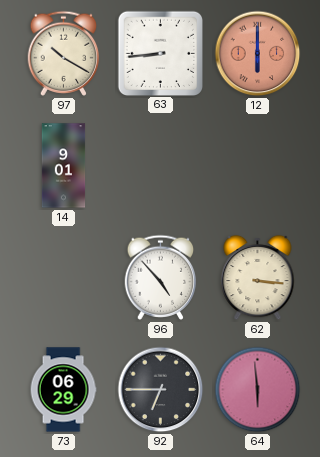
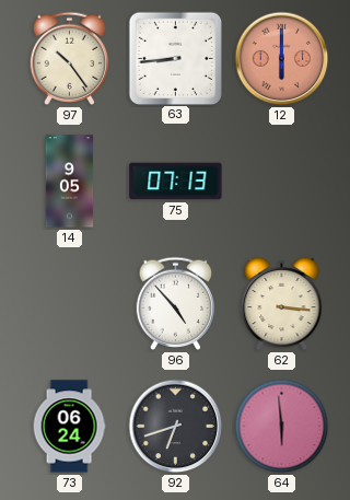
97: 10:20 -> 10:24 (70, 58)
14: 9:01 -> 9:05 (70, 182)
75: none -> 07:13 (176, 182)
73: 06:29 -> 06:24 (69, 427)
92: 6:45 -> 6:42 (176, 427)
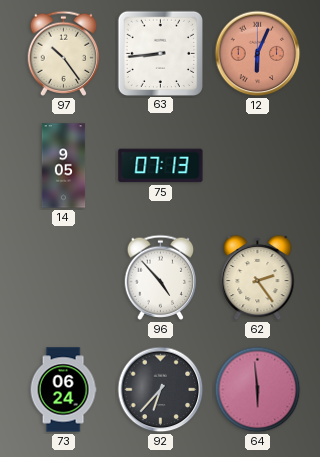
12: 6:00 -> 6:04 (258, 54)
62: 3:16 -> 2:24 (258, 278)
92: 6:42 -> 6:37 (161, 390)
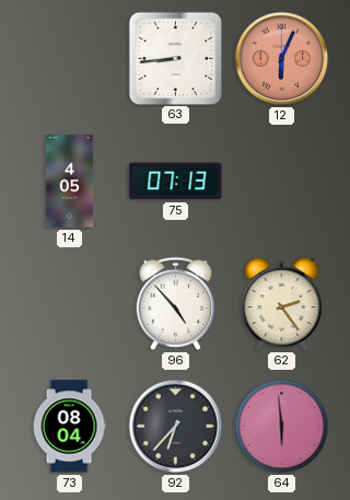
97: 10:24 -> none (64, 53)
14: 9:05 -> 4:05 (70, 182)
73: 06:24 -> 08:04 (69, 427)
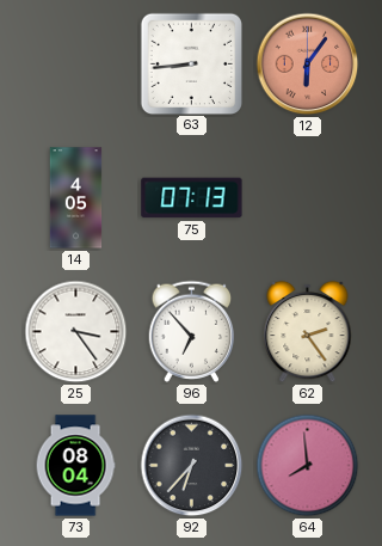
12: 6:04 -> 6:06 (308, 65)
25: none -> 3:24 (76, 332)
96: 4:53 -> 6:53 (192, 331)
64: 5:59 -> 7:59 (308, 466)
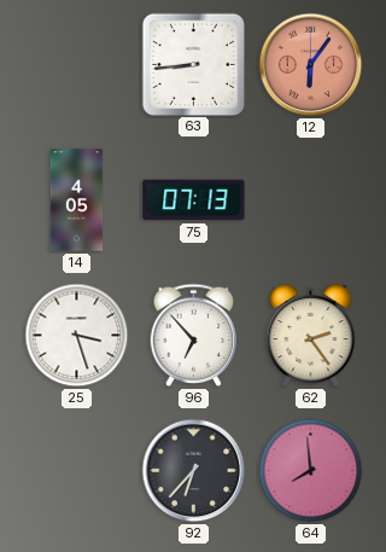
25: 3:24 -> 3:27 (77, 336)
73: 08:04 -> none (75, 466)
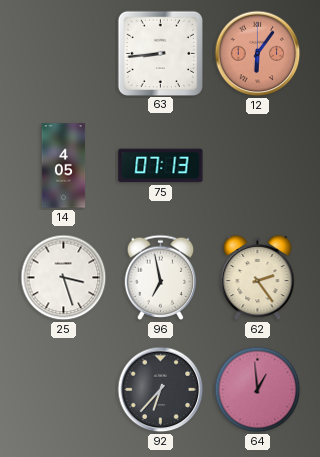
96: 6:53 -> 6:58 (161, 277)
64: 7:59 -> 12:59 (258, 390)
